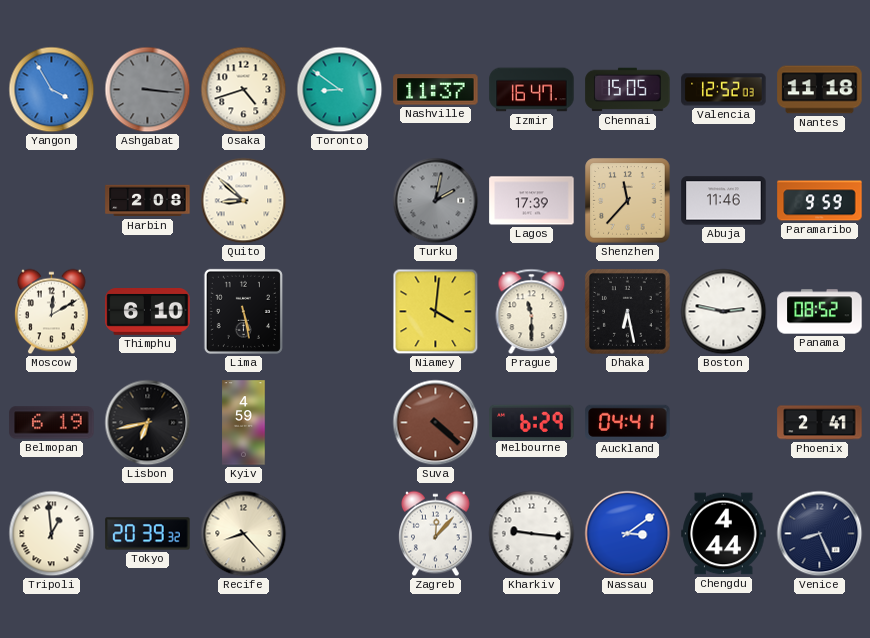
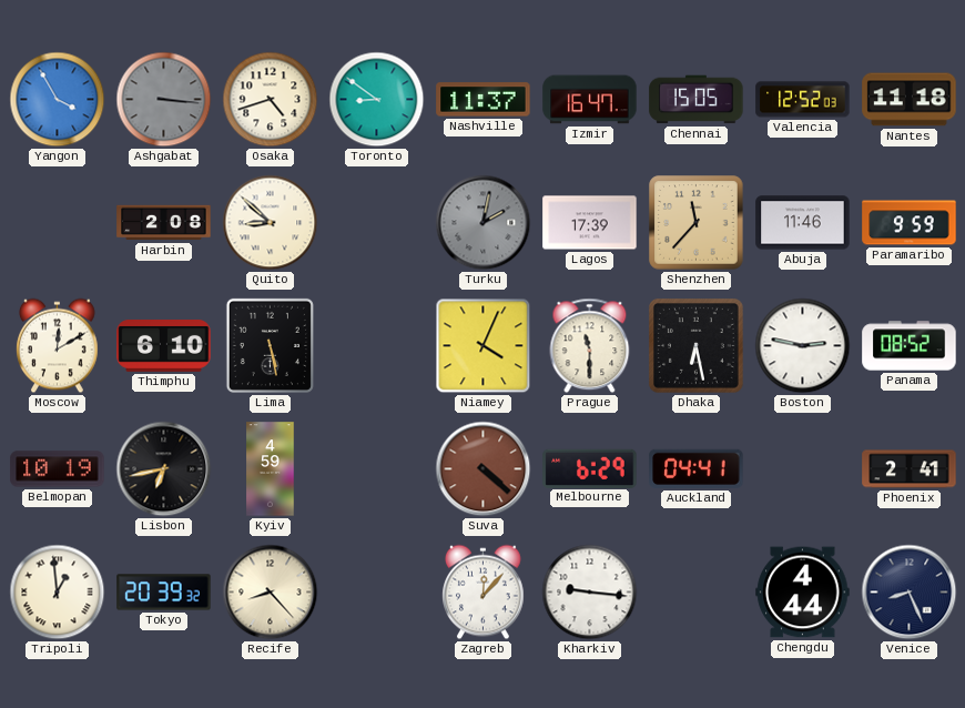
Niamey: 4:01 -> 4:04 (484, 346)
Belmopan: 6:19 -> 10:19 (58, 469)
Nassau: 3:09 -> none (628, 534)
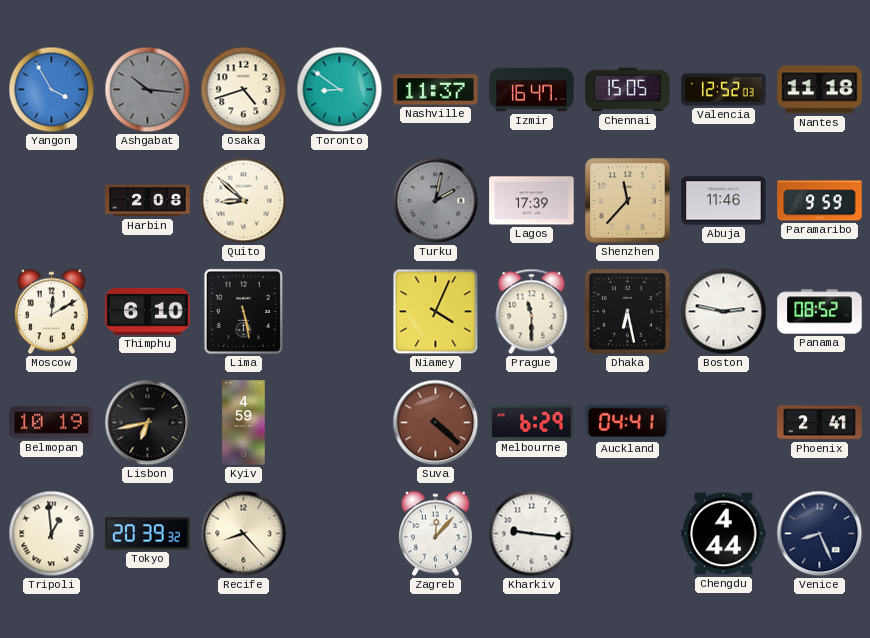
Ashgabat: 3:16 -> 10:16 (148, 90)
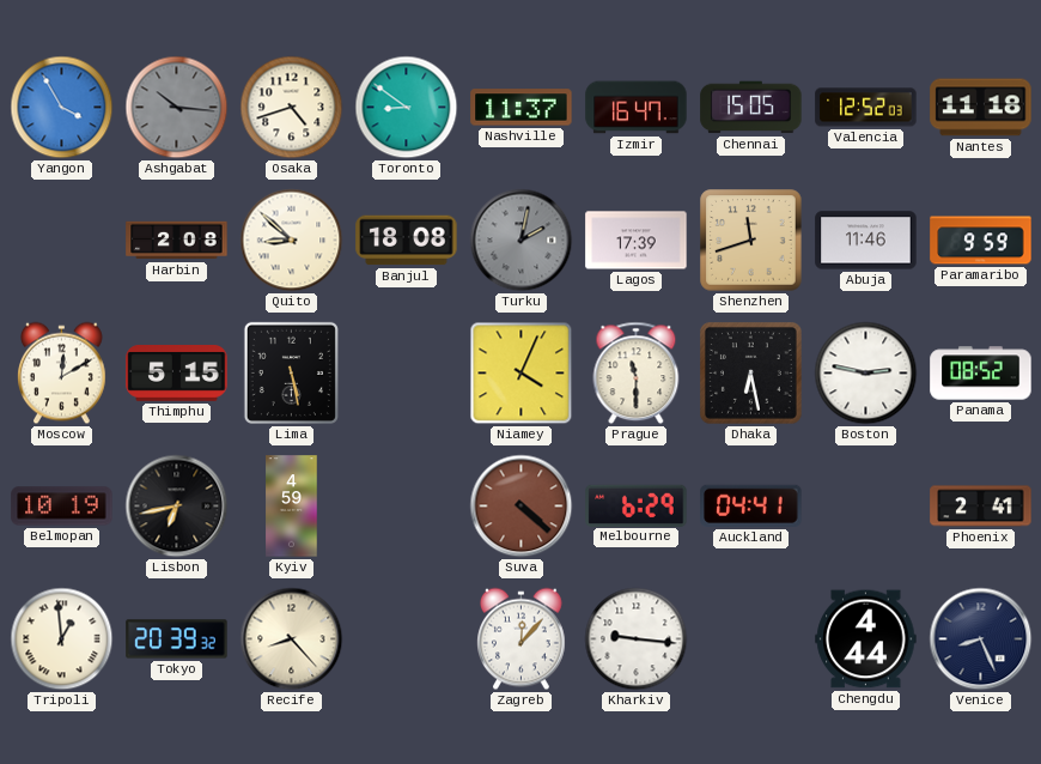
Banjul: none -> 18:08 (407, 241)
Shenzhen: 11:37 -> 11:42 (751, 241)
Thimphu: 6:10 -> 5:15 (177, 374)
